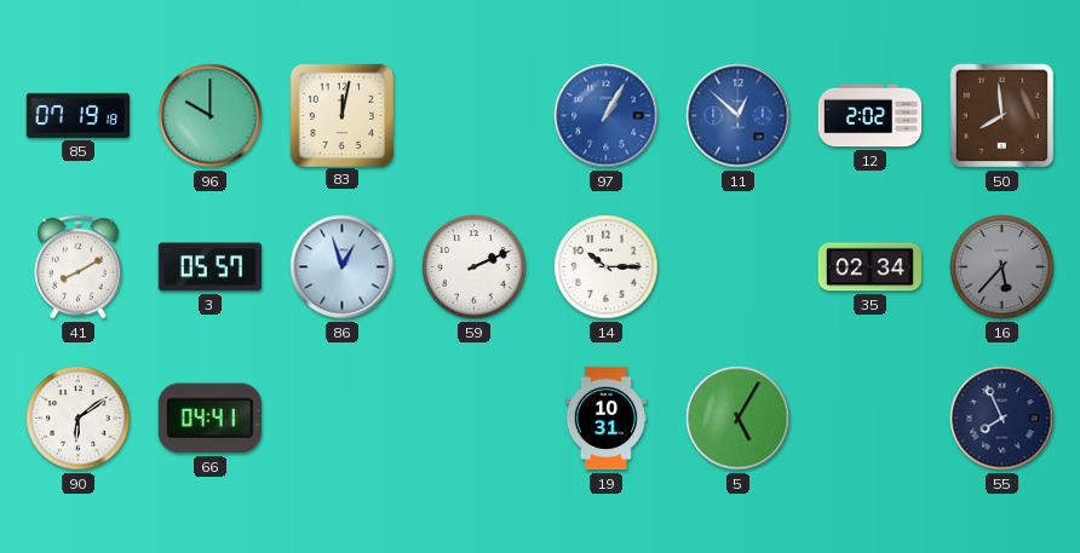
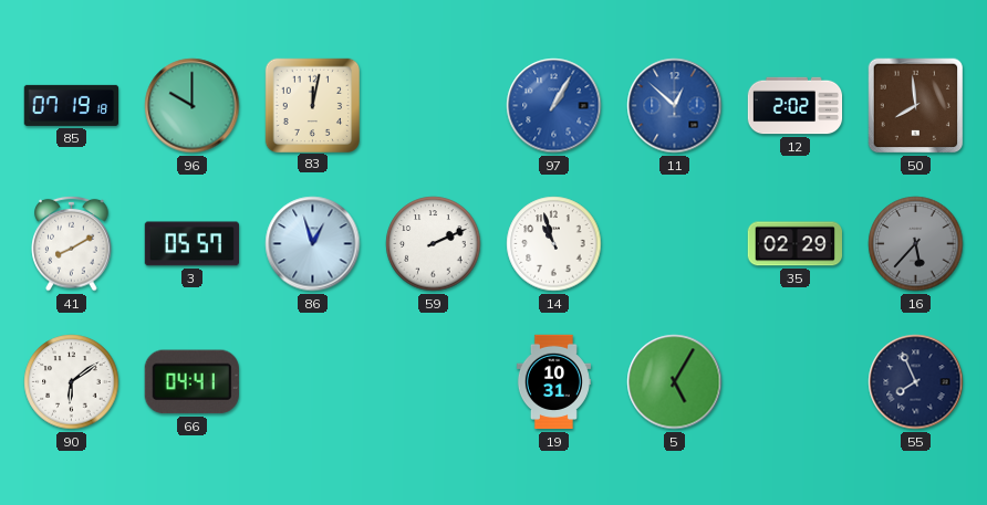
14: 10:15 -> 10:57 (554, 244)
35: 02:34 -> 02:29 (794, 244)
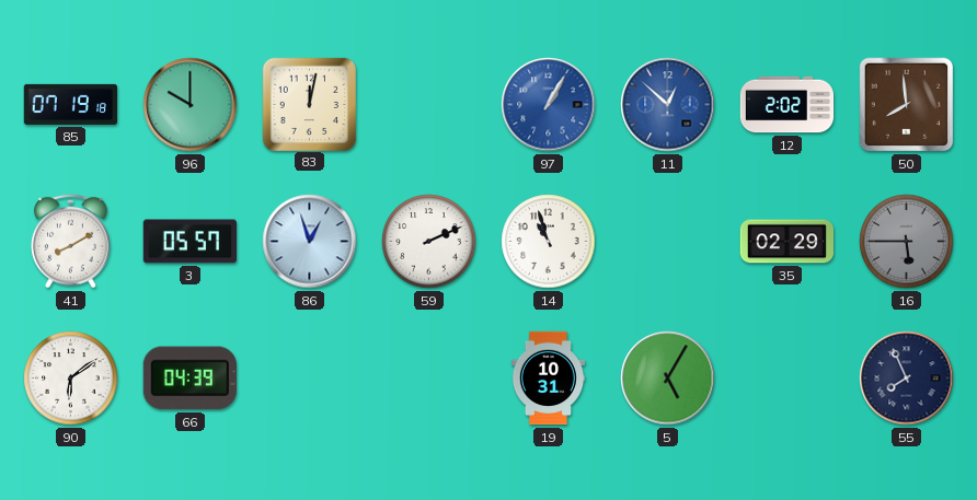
16: 5:37 -> 5:45 (907, 242)
66: 04:41 -> 04:39 (189, 379)
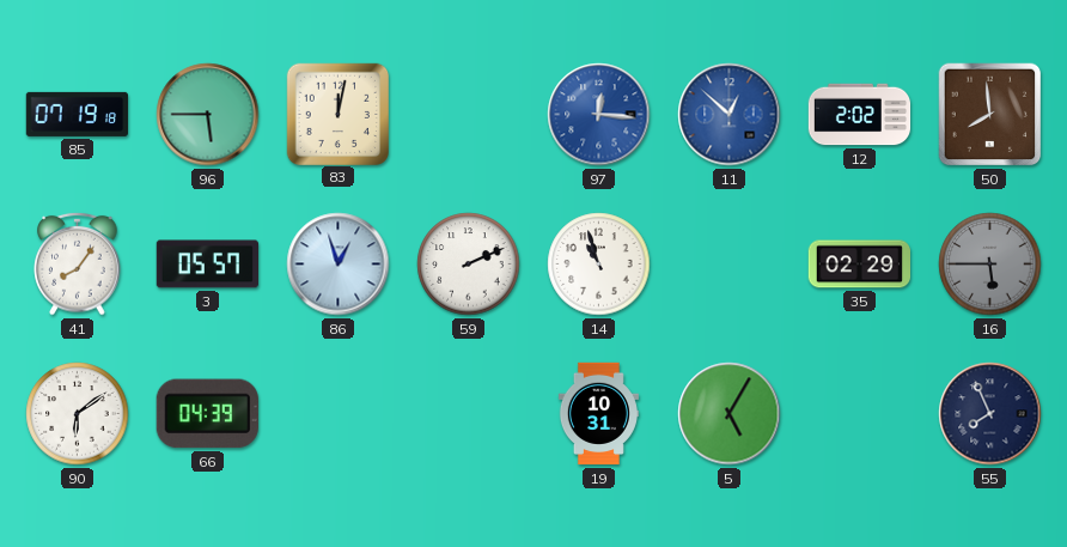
96: 10:00 -> 5:45 (208, 115)
97: 1:05 -> 12:16 (599, 115)
41: 8:10 -> 8:06 (78, 263)
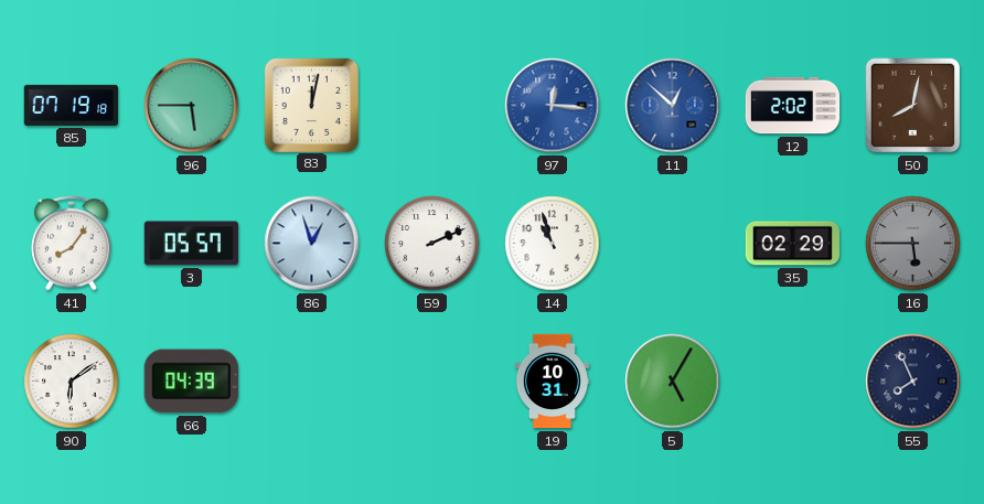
50: 7:59 -> 8:02 (913, 106)
